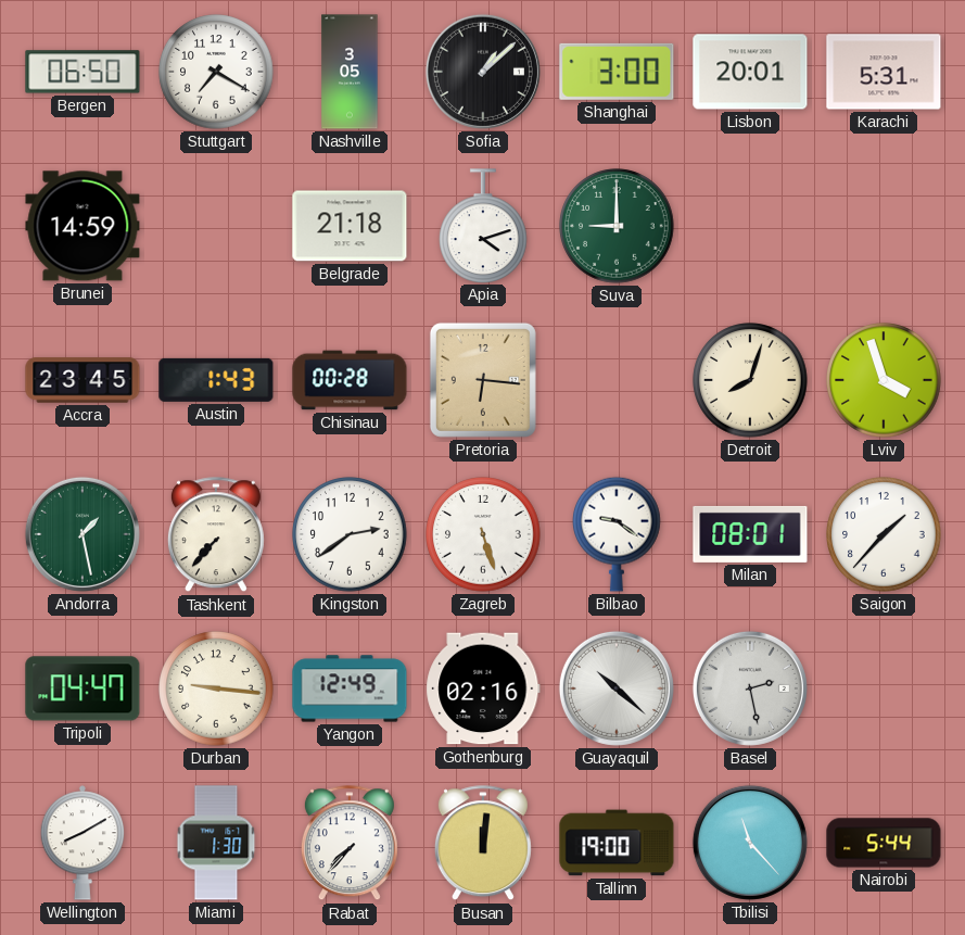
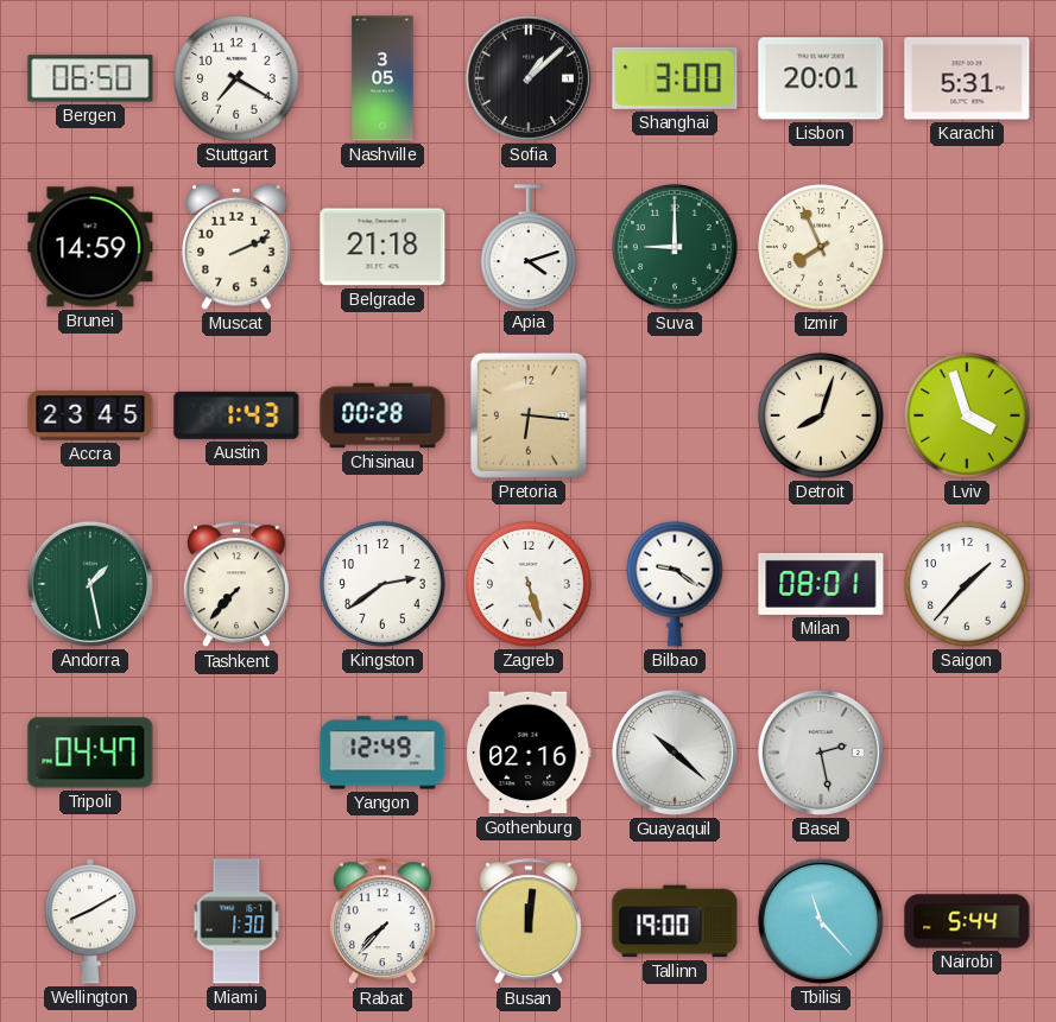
Muscat: none -> 2:11 (236, 247)
Izmir: none -> 7:56 (821, 247)
Durban: 9:16 -> none (216, 688)
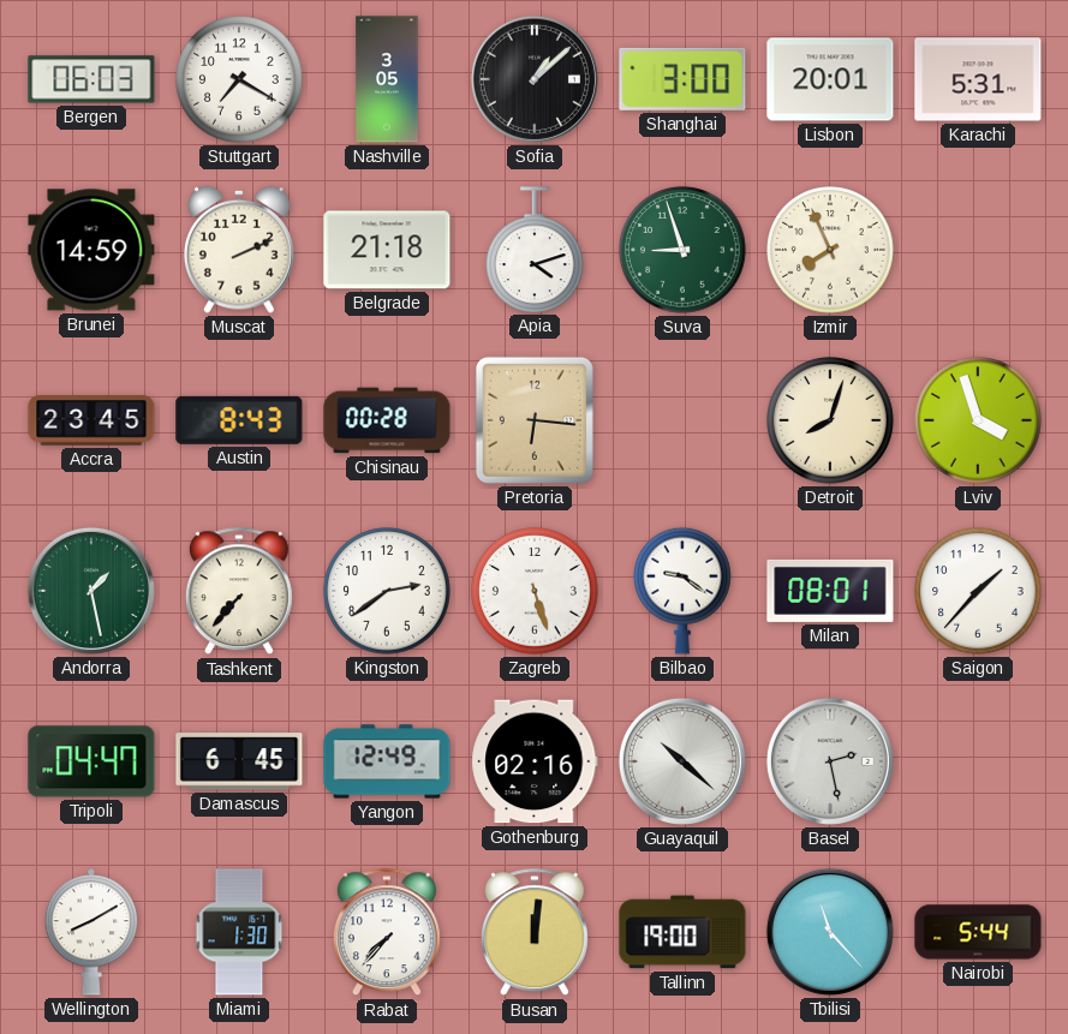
Bergen: 06:50 -> 06:03 (91, 79)
Suva: 9:00 -> 8:57 (682, 250)
Austin: 1:43 -> 8:43 (239, 420)
Damascus: none -> 6:45 (239, 761)
